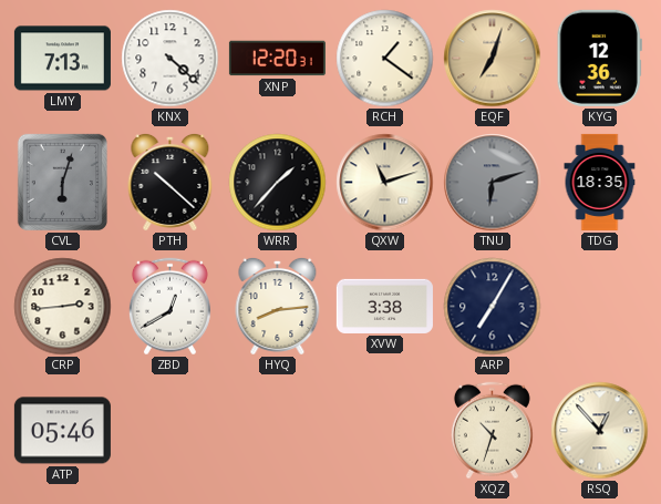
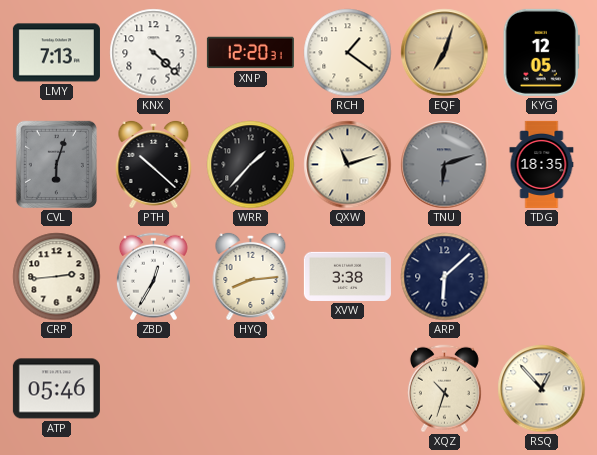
KYG: 12:36 -> 12:05 (541, 52)
ZBD: 12:40 -> 12:35 (153, 277)
ARP: 7:05 -> 6:08 (445, 277)
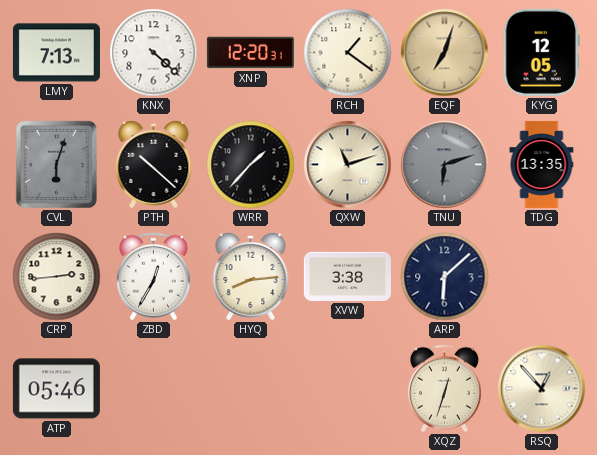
TDG: 18:35 -> 13:35 (542, 164)
XQZ: 10:33 -> 12:33 (444, 389)
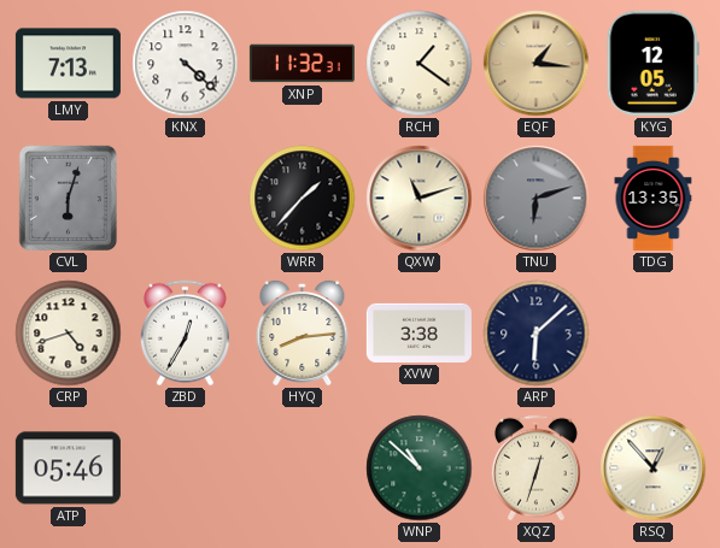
XNP: 12:20 -> 11:32 (302, 64)
EQF: 7:03 -> 1:16 (537, 64)
PTH: 10:22 -> none (154, 164)
CRP: 2:44 -> 4:42 (69, 334)
WNP: none -> 10:52 (420, 469)
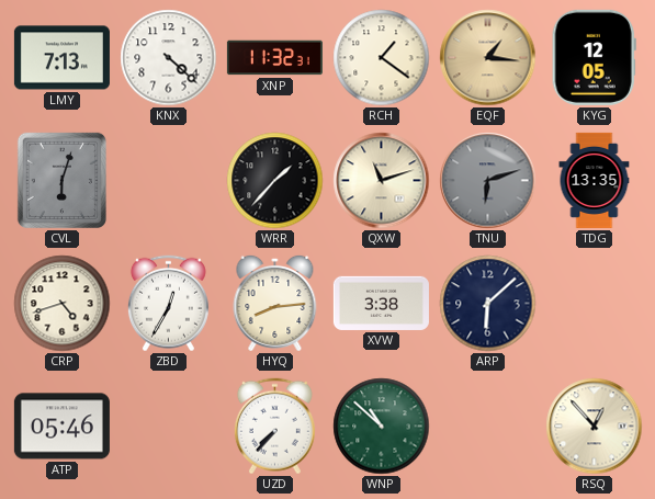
UZD: none -> 7:37 (274, 427)
XQZ: 12:33 -> none (535, 469)
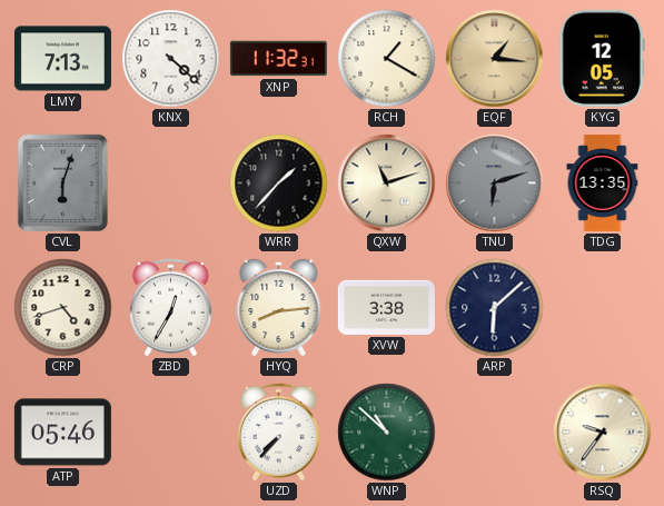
RCH: 1:21 -> 1:20 (387, 59)
RSQ: 12:53 -> 9:36 (603, 433)
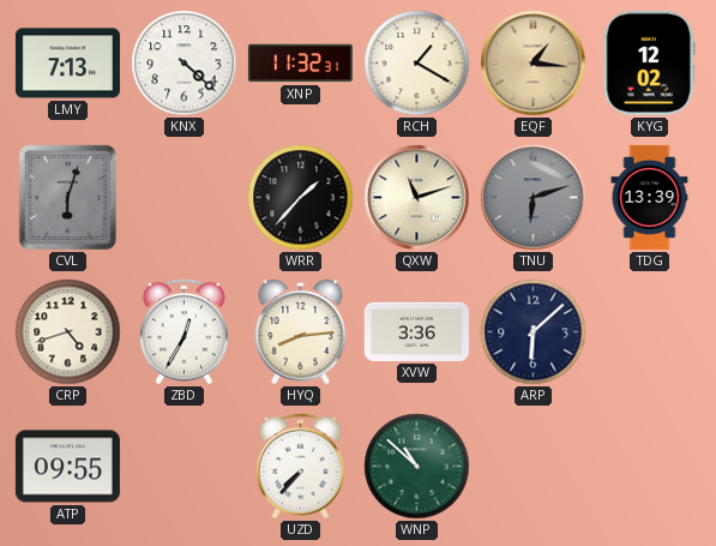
KYG: 12:05 -> 12:02 (649, 62)
TDG: 13:35 -> 13:39 (650, 197)
XVW: 3:38 -> 3:36 (416, 331)
ATP: 05:46 -> 09:55 (67, 467)
RSQ: 9:36 -> none (603, 433)
